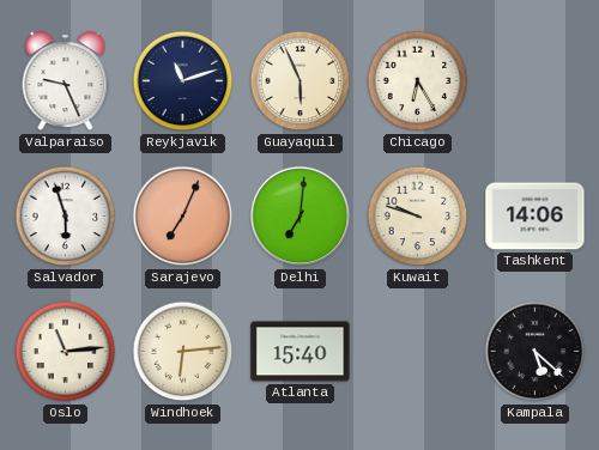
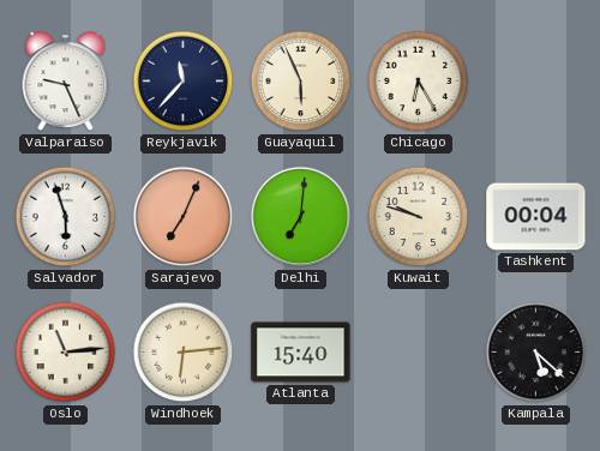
Reykjavik: 11:12 -> 11:37 (184, 82)
Tashkent: 14:06 -> 00:04 (536, 217)
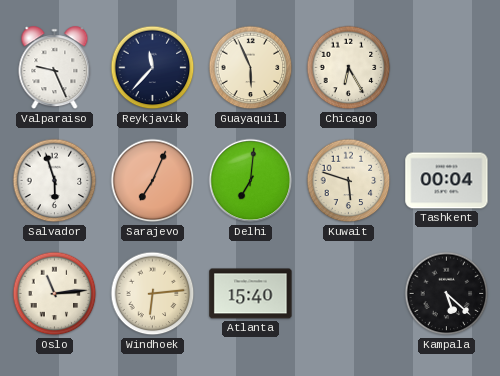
Kuwait: 9:48 -> 5:48 (349, 181)
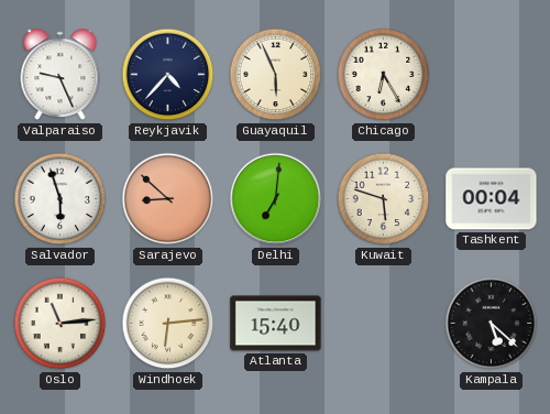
Reykjavik: 11:37 -> 4:37 (168, 75)
Sarajevo: 7:04 -> 8:52 (168, 199)
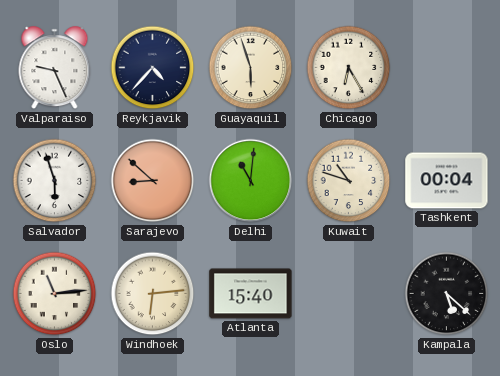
Guayaquil: 5:56 -> 5:57 (251, 68)
Delhi: 7:01 -> 11:01 (251, 181)
Kuwait: 5:48 -> 10:48 (349, 181)
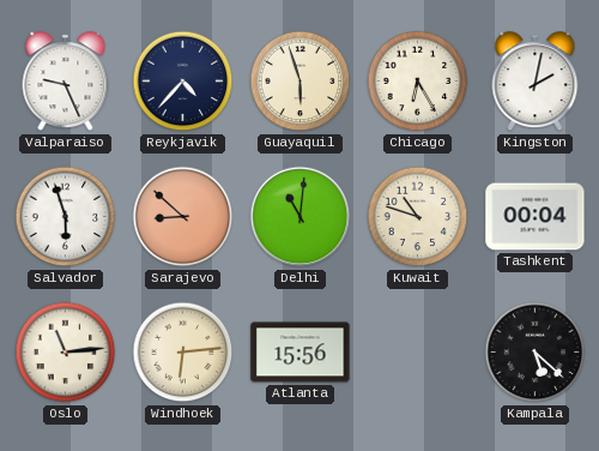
Kingston: none -> 2:02 (536, 82)
Atlanta: 15:40 -> 15:56 (301, 353)
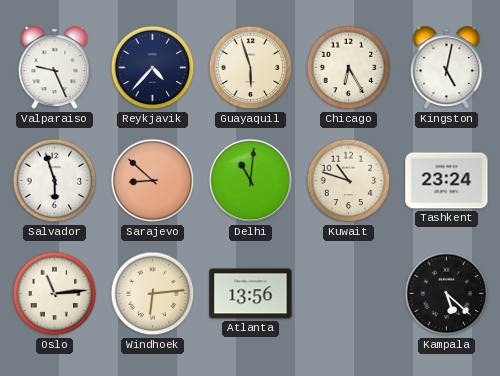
Kingston: 2:02 -> 5:02 (447, 68)
Tashkent: 00:04 -> 23:24 (447, 181)
Atlanta: 15:56 -> 13:56 (251, 294)
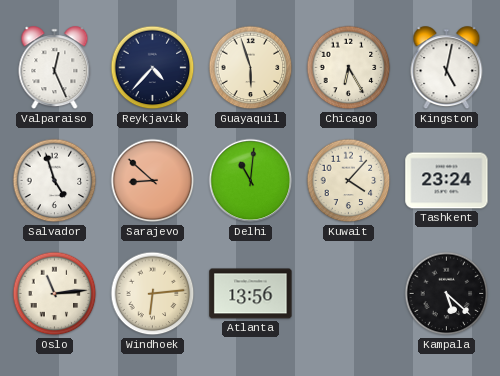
Valparaiso: 9:26 -> 12:26 (55, 68)
Salvador: 5:57 -> 4:57 (55, 181)
Kuwait: 10:48 -> 4:07 (349, 181)
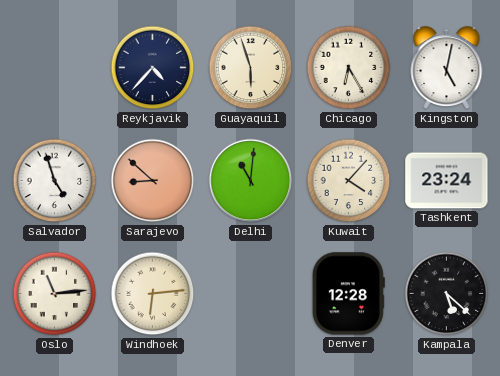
Valparaiso: 12:26 -> none (55, 68)
Atlanta: 13:56 -> none (251, 294)
Denver: none -> 12:28 (348, 294)
